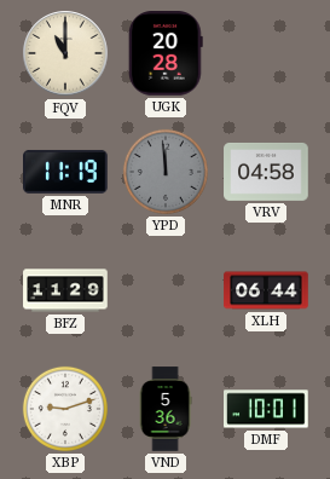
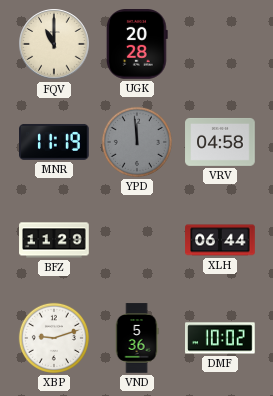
DMF: 10:01 -> 10:02 (220, 338)
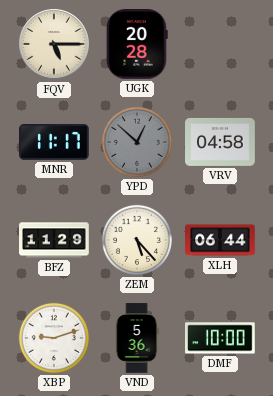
FQV: 11:00 -> 5:15 (54, 44)
MNR: 11:19 -> 11:17 (54, 142)
YPD: 11:59 -> 12:52 (137, 142)
ZEM: none -> 5:23 (137, 240)
DMF: 10:02 -> 10:00 (220, 338)
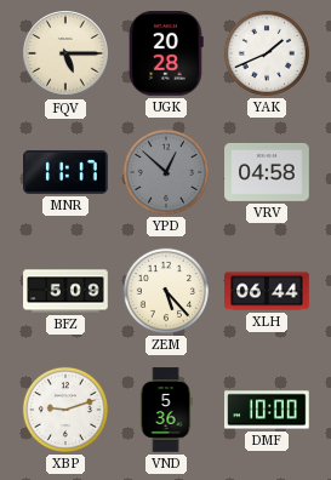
YAK: none -> 1:41 (267, 53)
BFZ: 11:29 -> 5:09 (65, 291)
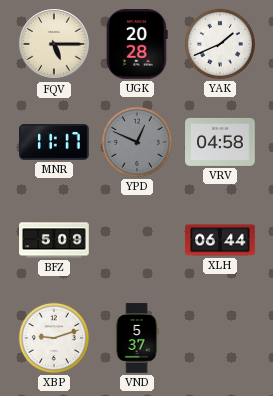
YPD: 12:52 -> 12:49 (137, 142)
ZEM: 5:23 -> none (166, 291)
VND: 5:36 -> 5:37 (137, 338)
DMF: 10:00 -> none (267, 410)
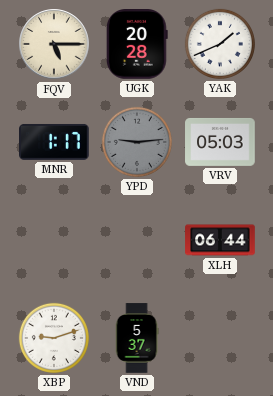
MNR: 11:17 -> 1:17 (54, 142)
YPD: 12:49 -> 9:14 (137, 142)
VRV: 04:58 -> 05:03 (220, 142)
BFZ: 5:09 -> none (54, 240)
